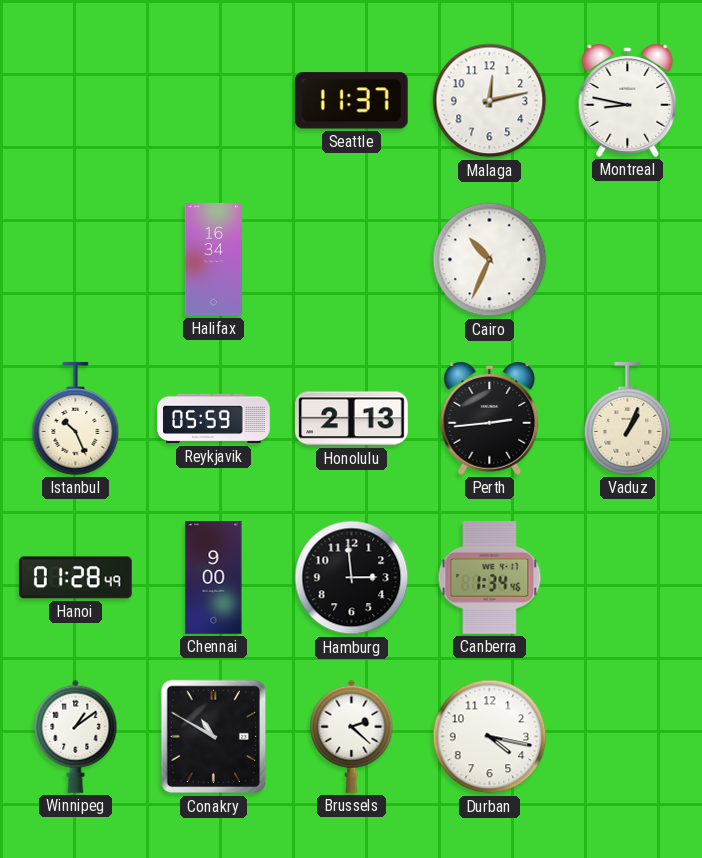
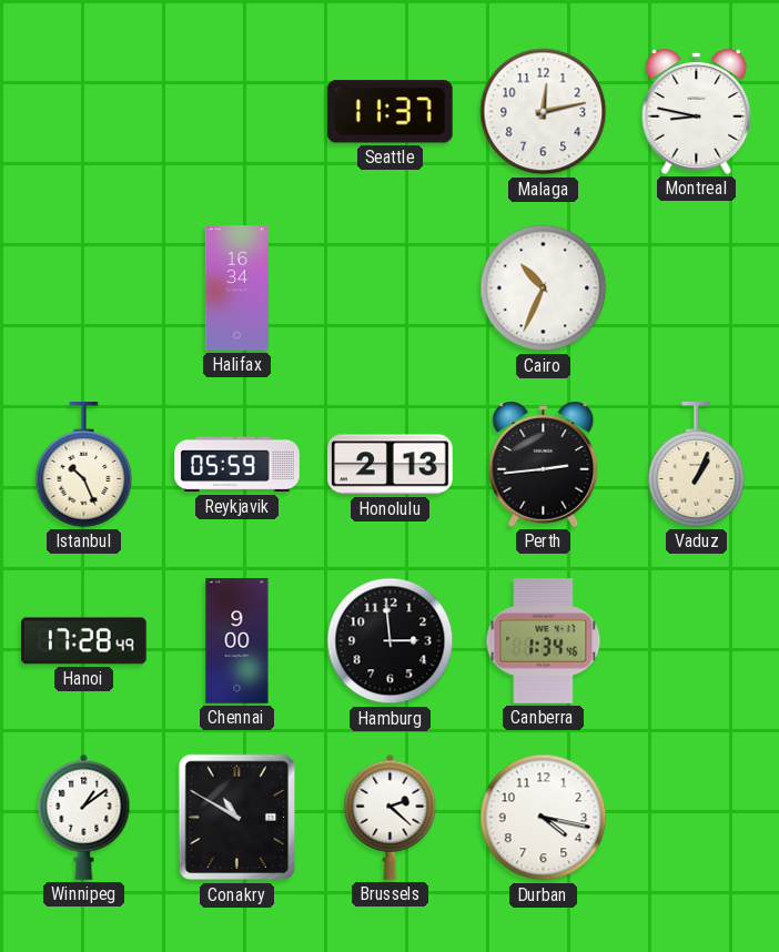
Hanoi: 01:28 -> 17:28 (84, 641)
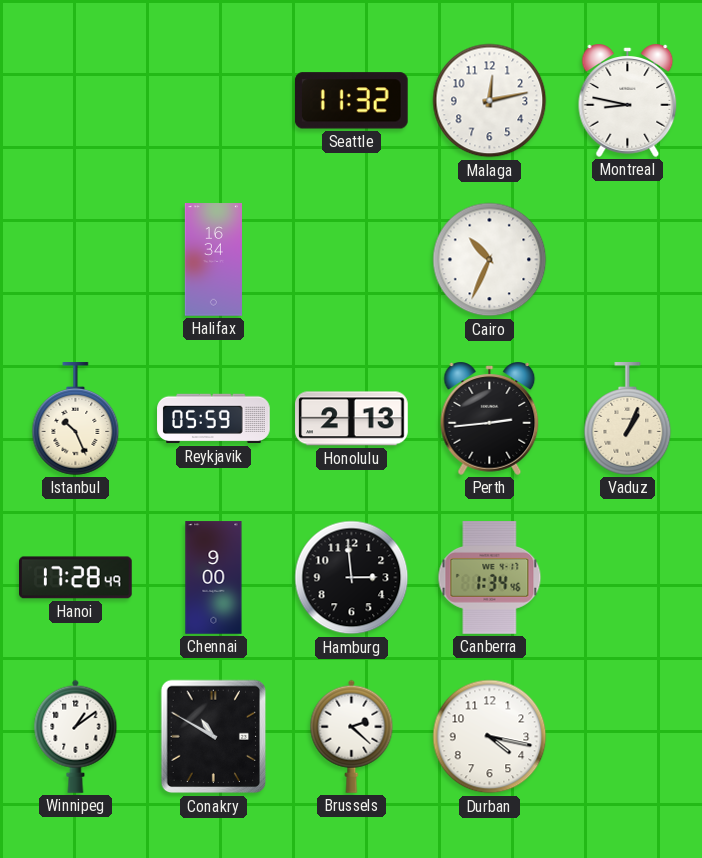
Seattle: 11:37 -> 11:32 (351, 101)
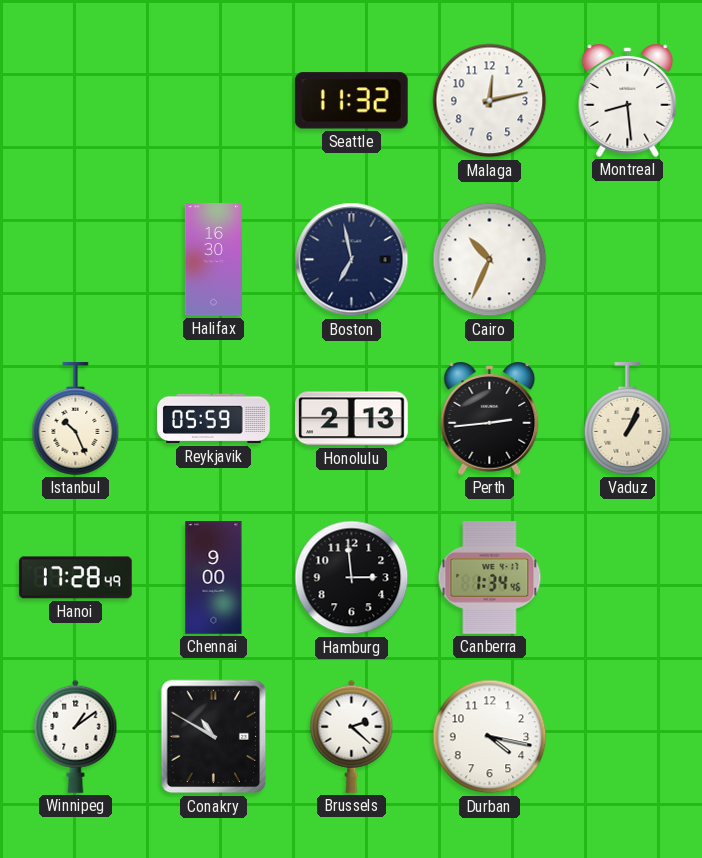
Montreal: 8:47 -> 8:29 (628, 100)
Halifax: 16:34 -> 16:30 (213, 260)
Boston: none -> 6:58 (352, 260)
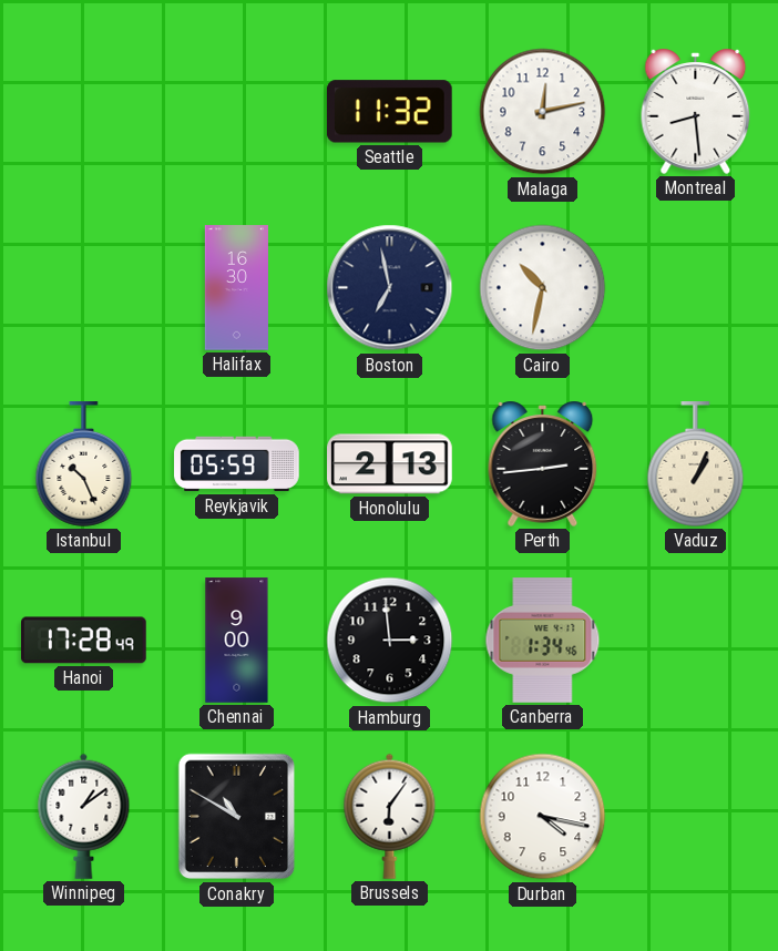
Cairo: 10:34 -> 10:32 (543, 288)
Brussels: 2:22 -> 6:06 (390, 816)
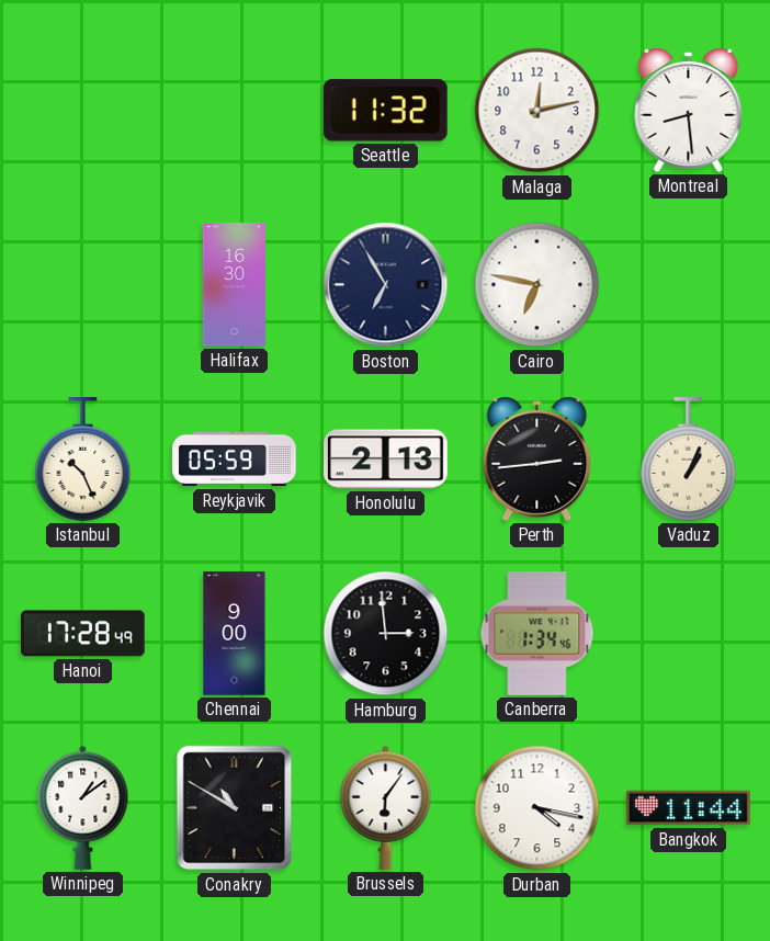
Boston: 6:58 -> 6:55 (386, 285)
Cairo: 10:32 -> 6:47 (537, 285)
Bangkok: none -> 11:44 (689, 808)
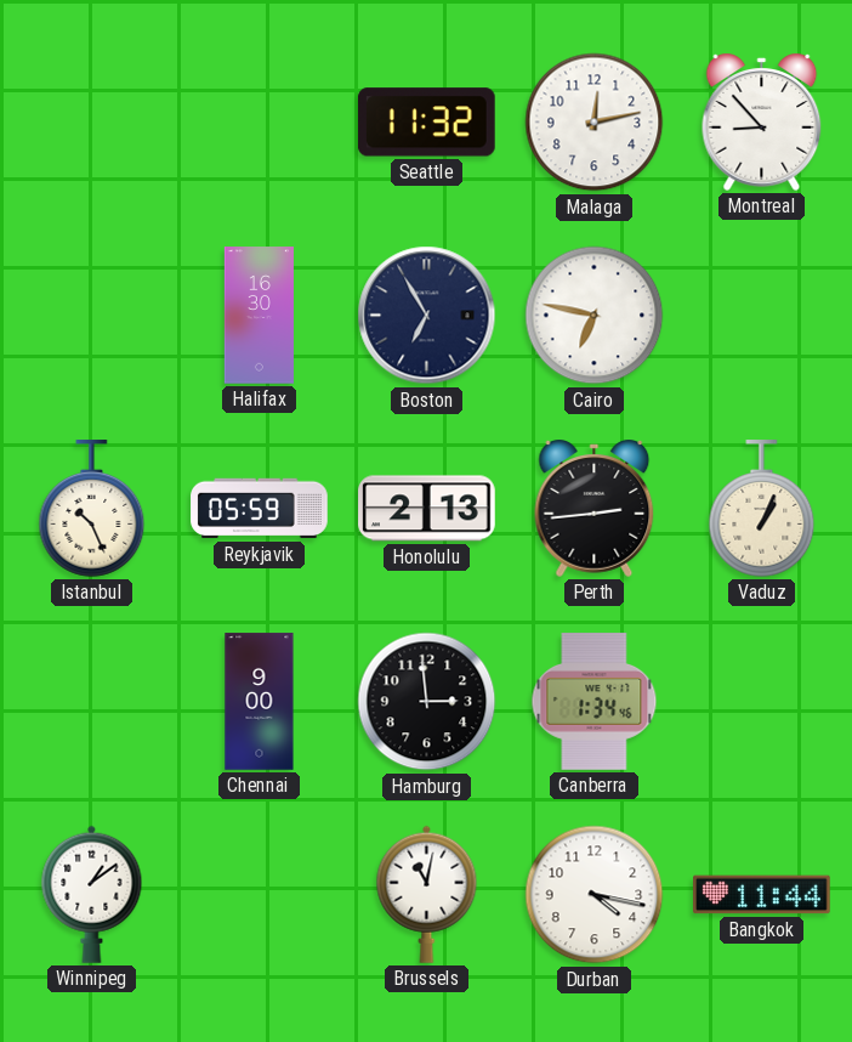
Montreal: 8:29 -> 8:53 (762, 121)
Hanoi: 17:28 -> none (83, 634)
Conakry: 10:50 -> none (235, 808)
Brussels: 6:06 -> 11:02 (427, 894)
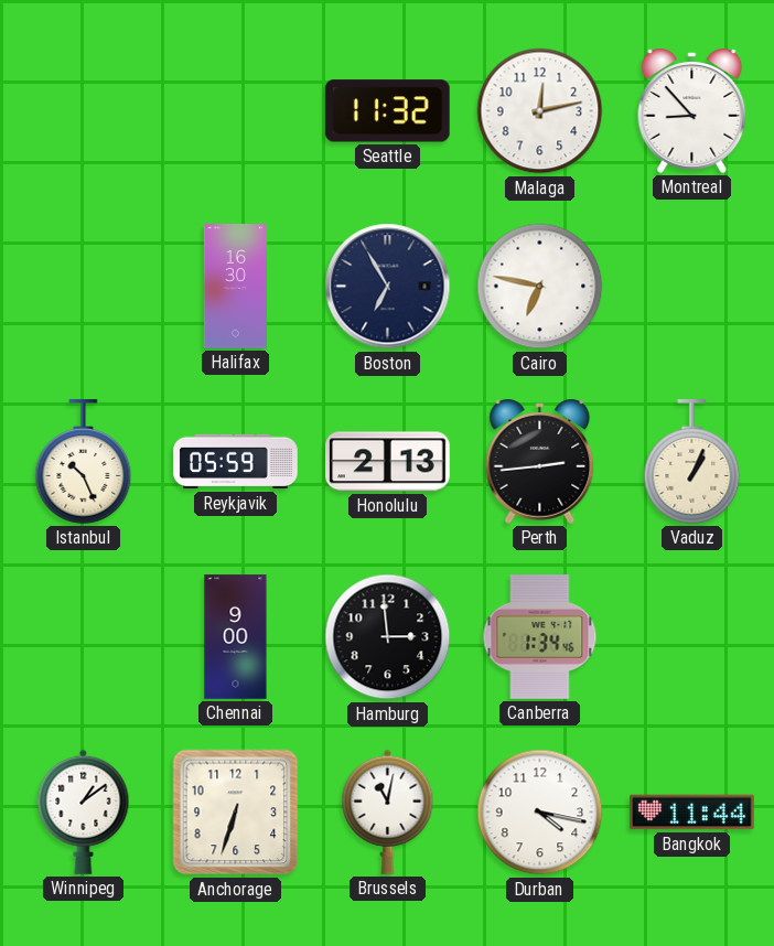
Anchorage: none -> 6:33 (236, 813)
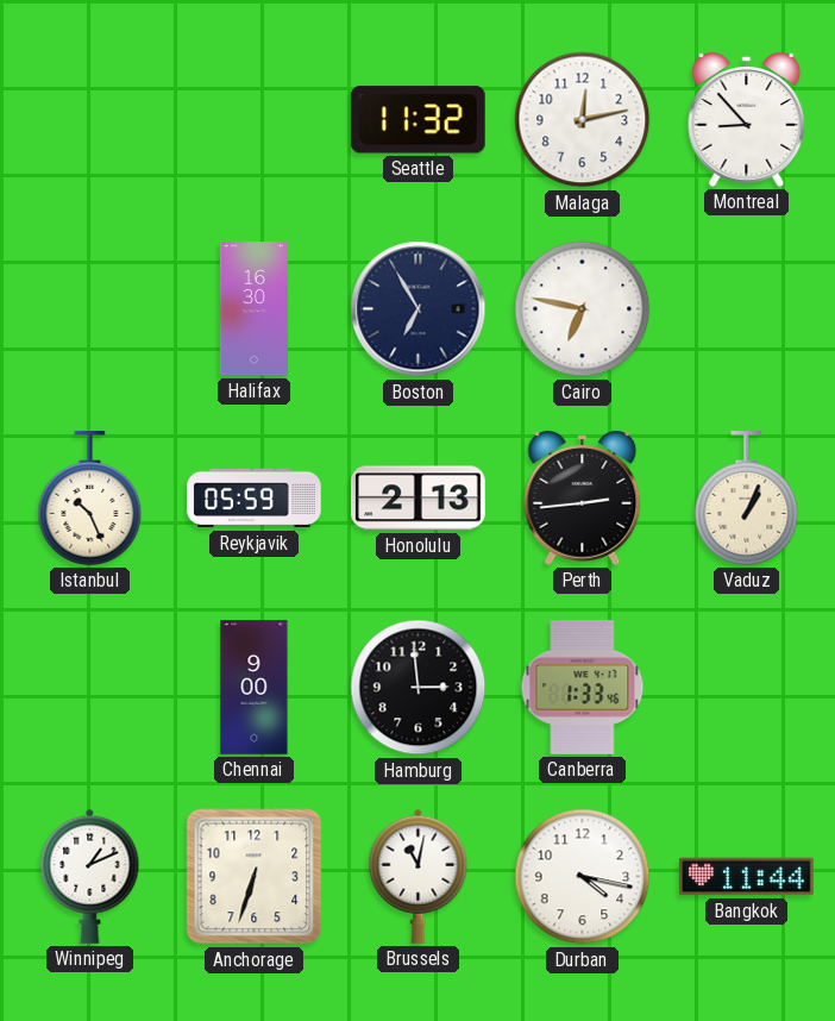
Canberra: 1:34 -> 1:33 (583, 688)
Winnipeg: 1:09 -> 1:11 (90, 876)
